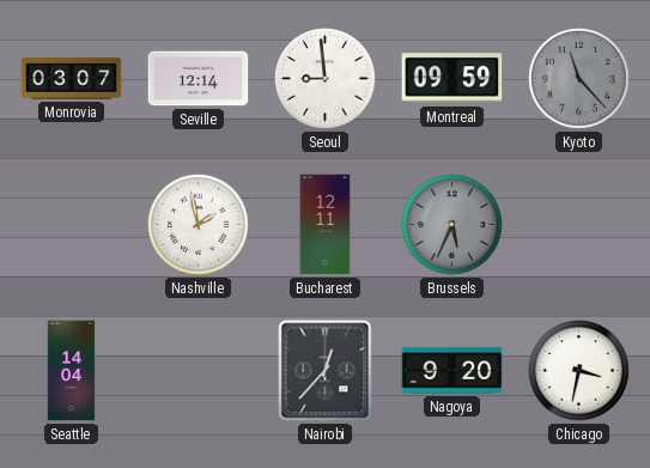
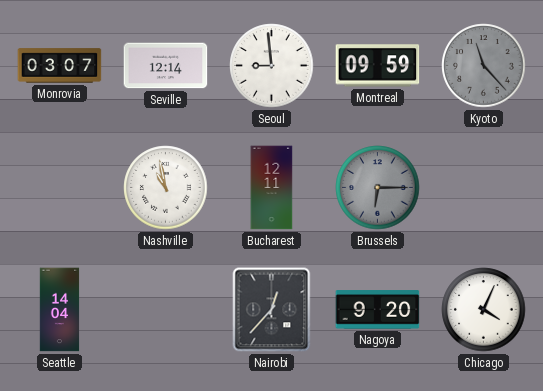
Nashville: 1:58 -> 10:58 (166, 188)
Brussels: 5:34 -> 6:15 (378, 188)
Chicago: 3:32 -> 4:04 (484, 310)
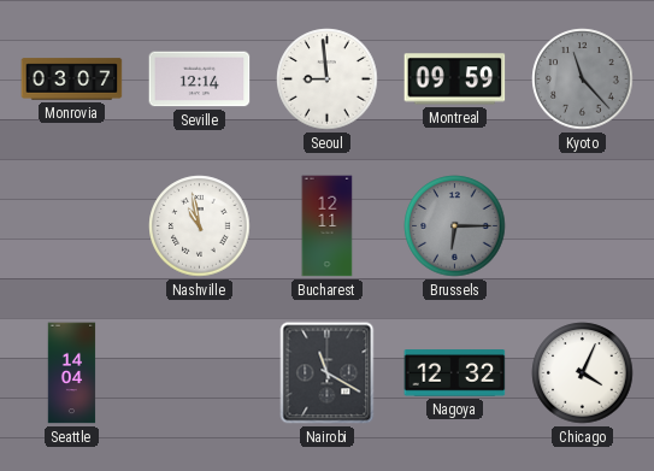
Nairobi: 12:37 -> 11:20 (328, 373)
Nagoya: 9:20 -> 12:32 (455, 373)
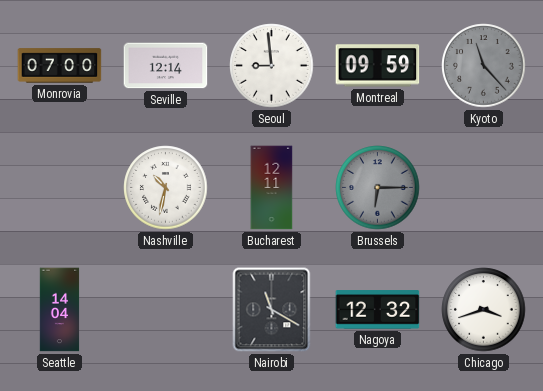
Monrovia: 03:07 -> 07:00 (60, 66)
Nashville: 10:58 -> 10:32 (166, 188)
Chicago: 4:04 -> 3:42 (484, 310)
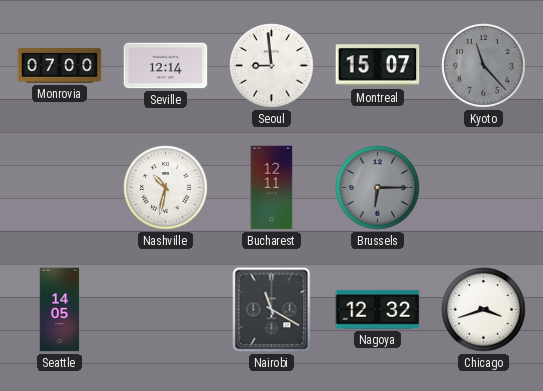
Montreal: 09:59 -> 15:07 (378, 66)
Seattle: 14:04 -> 14:05 (60, 310)
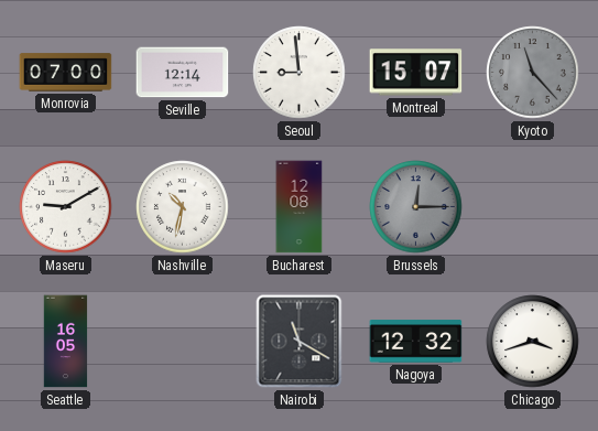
Maseru: none -> 9:10 (66, 207)
Bucharest: 12:11 -> 12:08 (300, 207)
Brussels: 6:15 -> 12:15 (416, 207)
Seattle: 14:05 -> 16:05 (66, 342)
